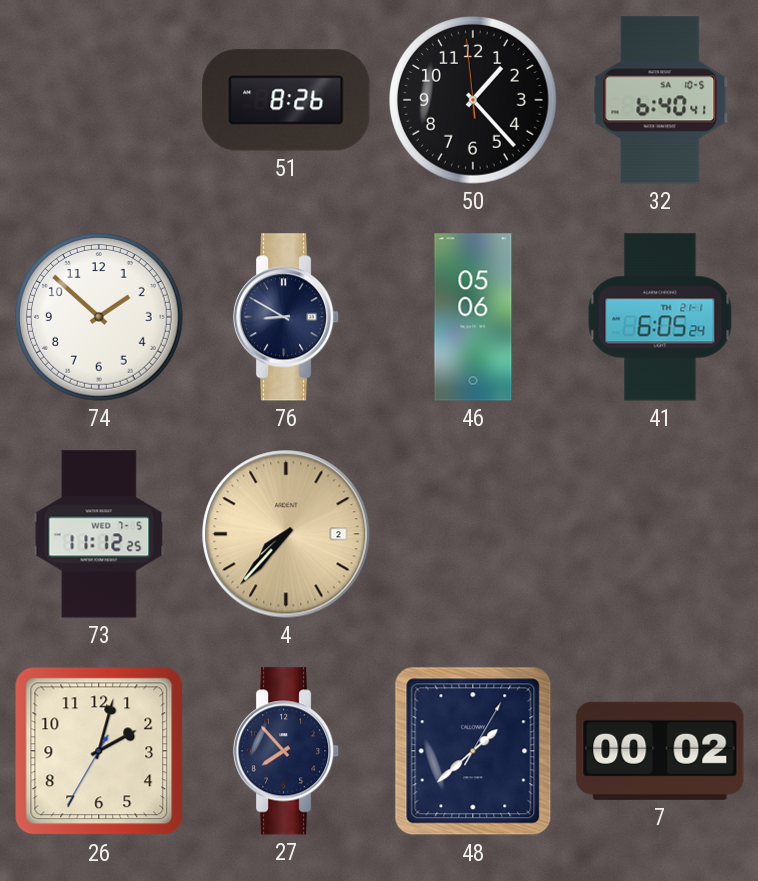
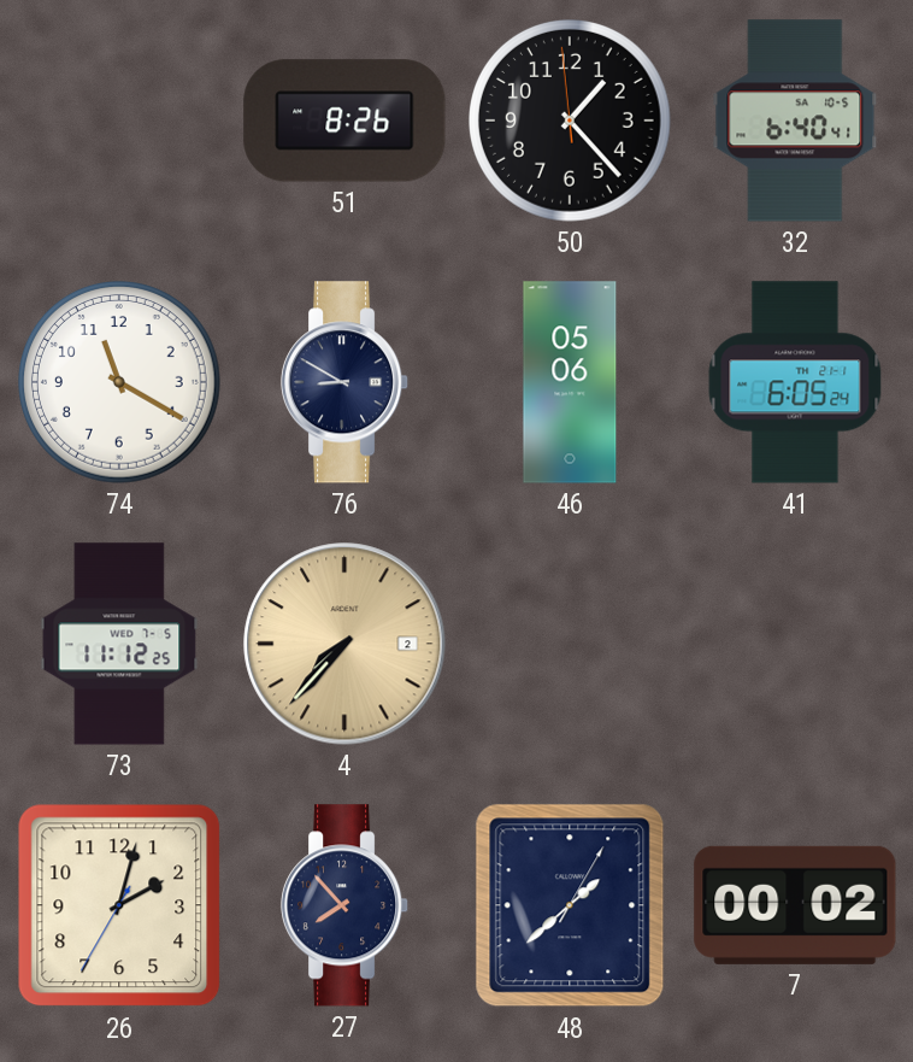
74: 1:52 -> 11:20 (120, 383)
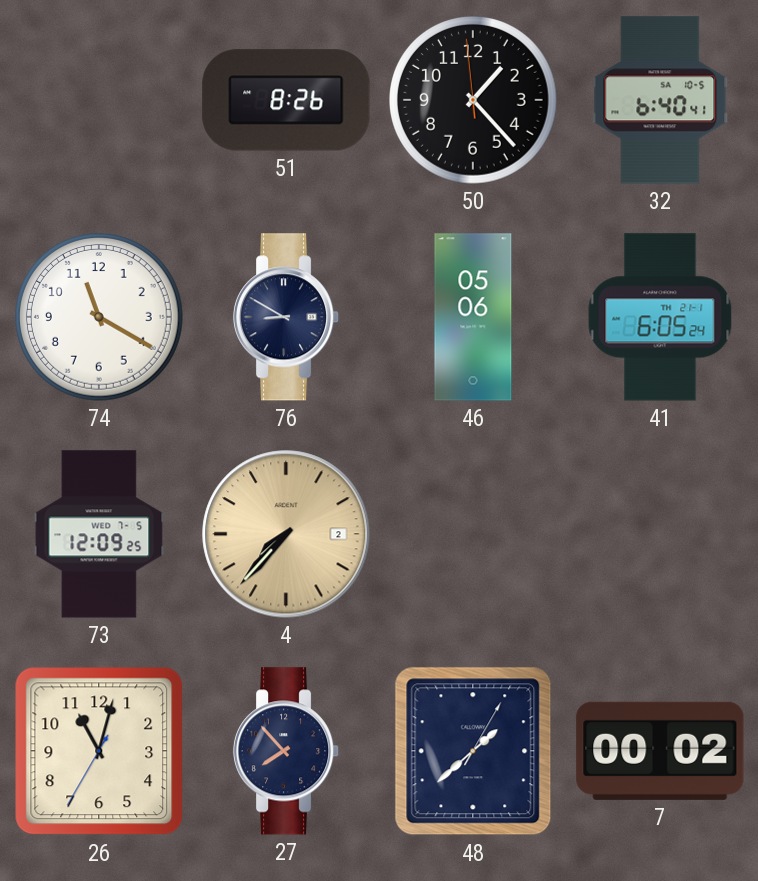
73: 11:12 -> 12:09 (99, 534)
26: 2:02 -> 11:02 (99, 751)
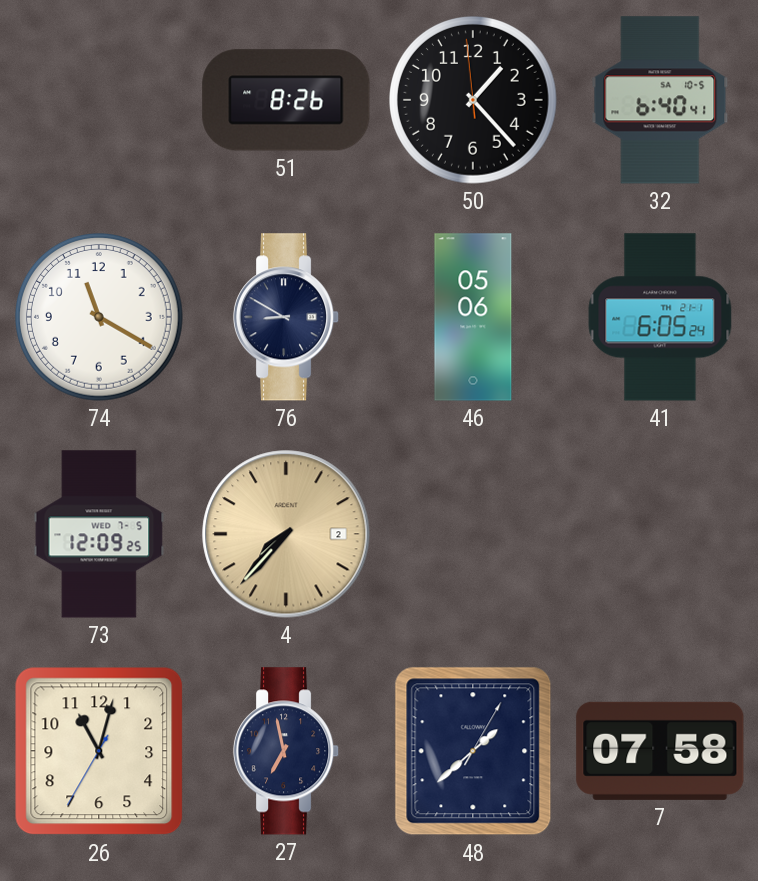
27: 7:53 -> 6:58 (286, 751)
7: 00:02 -> 07:58 (660, 751)
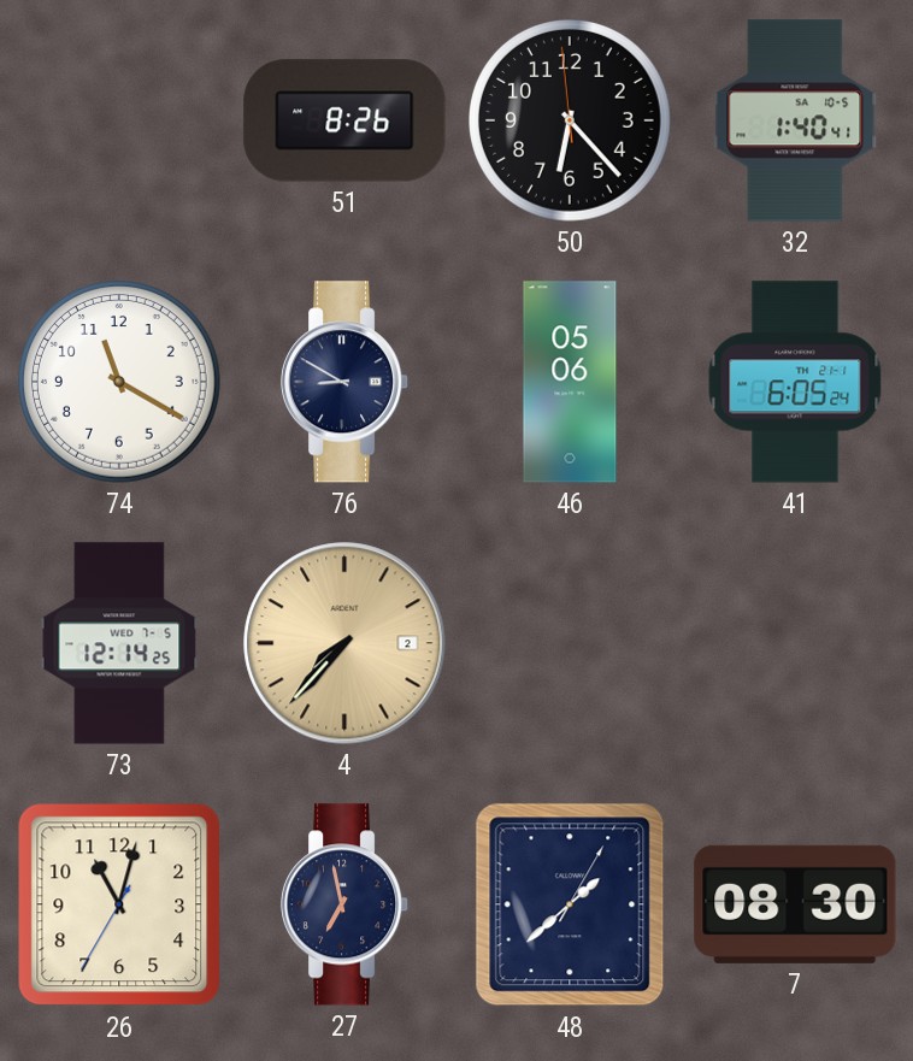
50: 1:22 -> 6:22 (571, 122)
32: 6:40 -> 1:40 (795, 120)
73: 12:09 -> 12:14 (119, 643)
7: 07:58 -> 08:30 (795, 904)
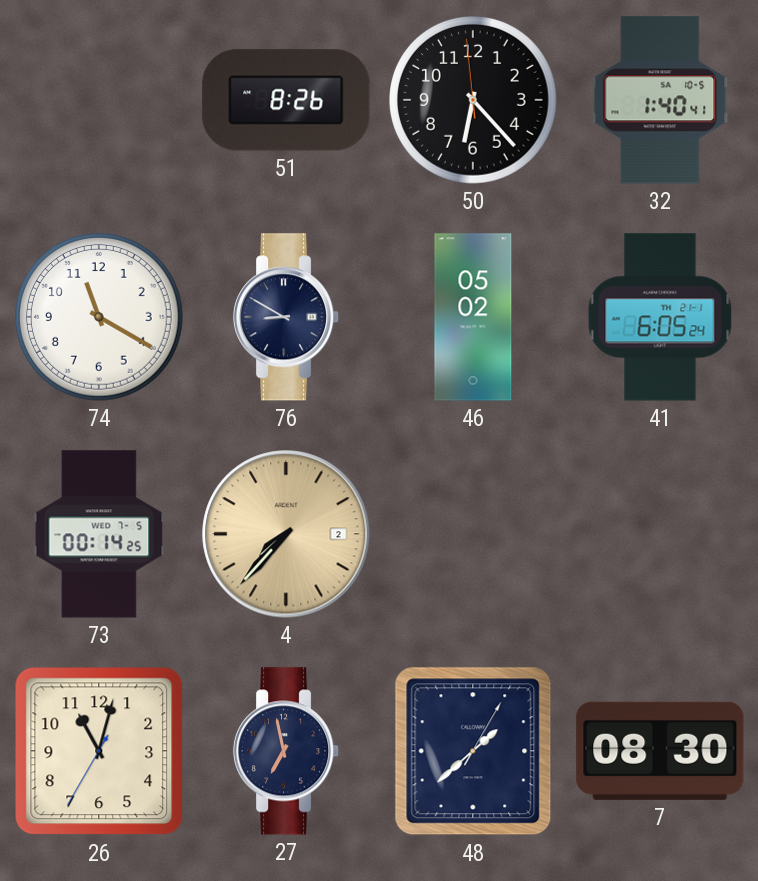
46: 05:06 -> 05:02 (473, 317)
73: 12:14 -> 00:14 (99, 534)
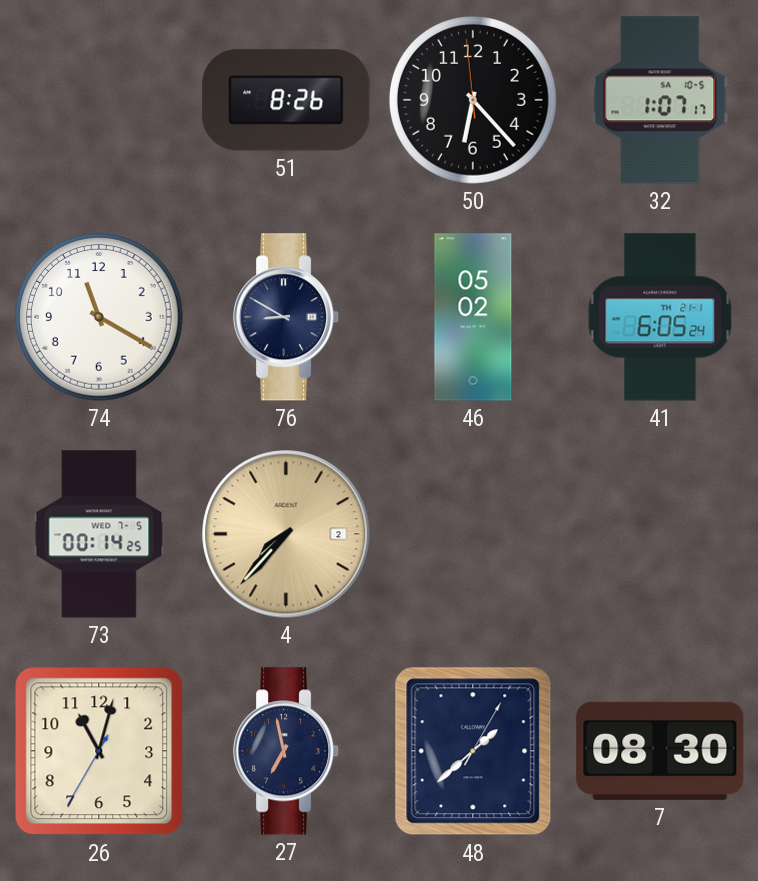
32: 1:40 -> 1:07 (660, 100)
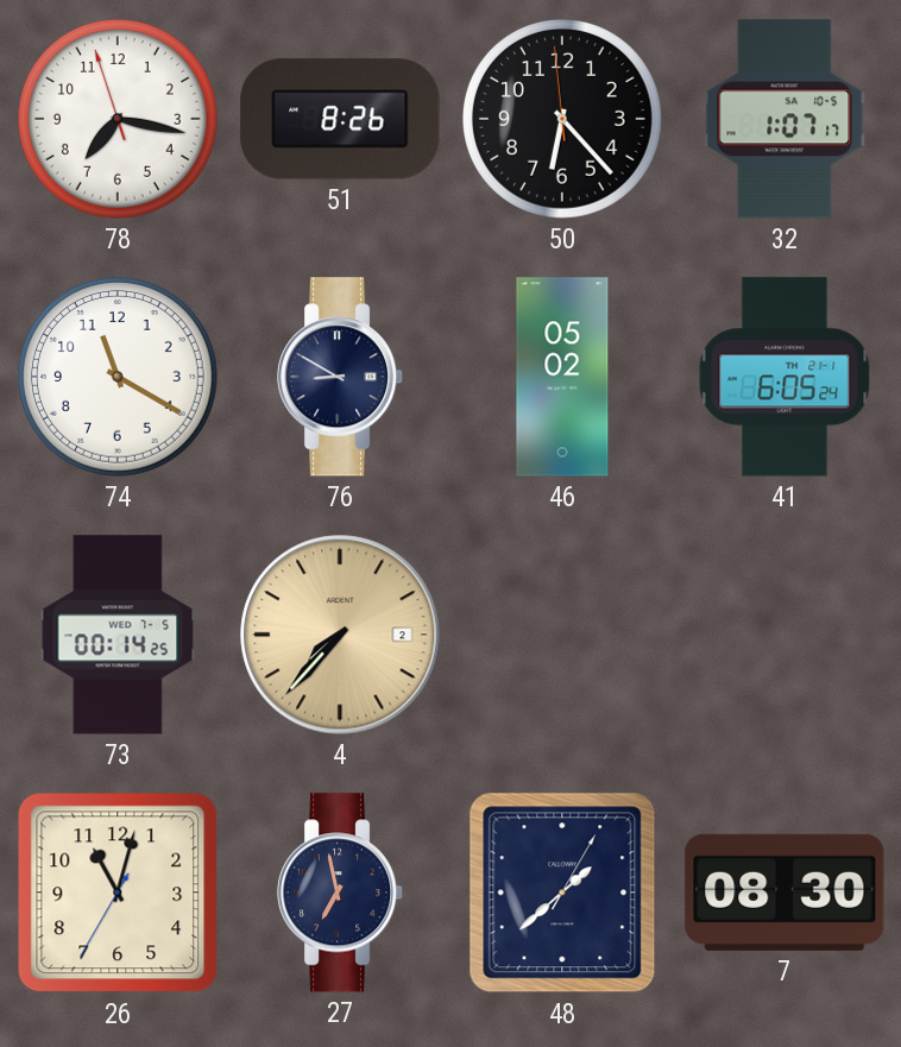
78: none -> 7:16 (119, 120)
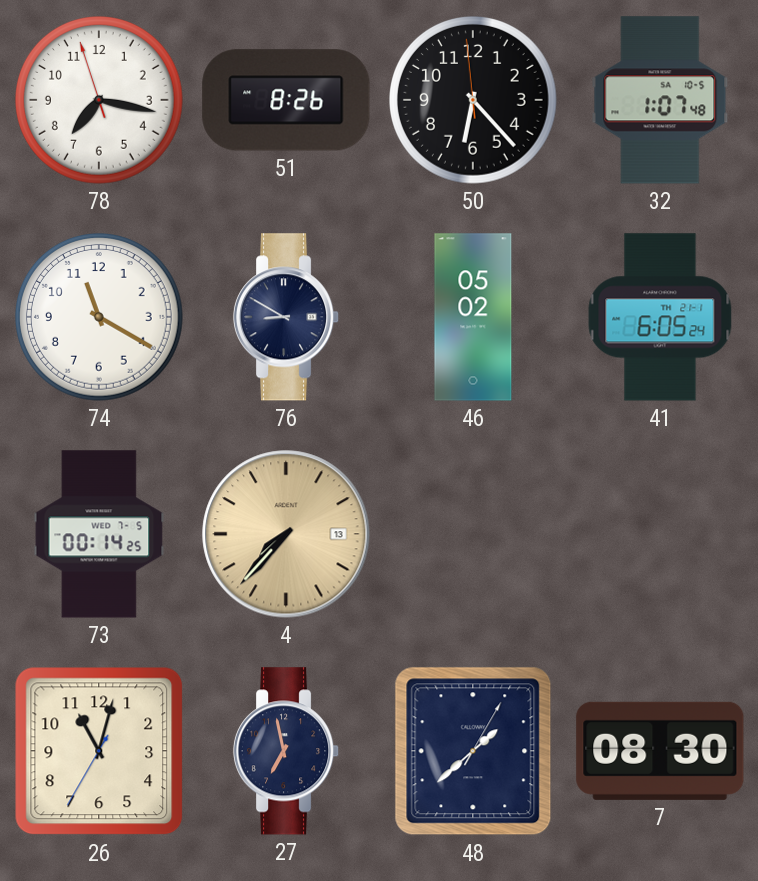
32: 1:07:17 -> 1:07:48 (660, 100)
4 date: 2 -> 13 (286, 534)
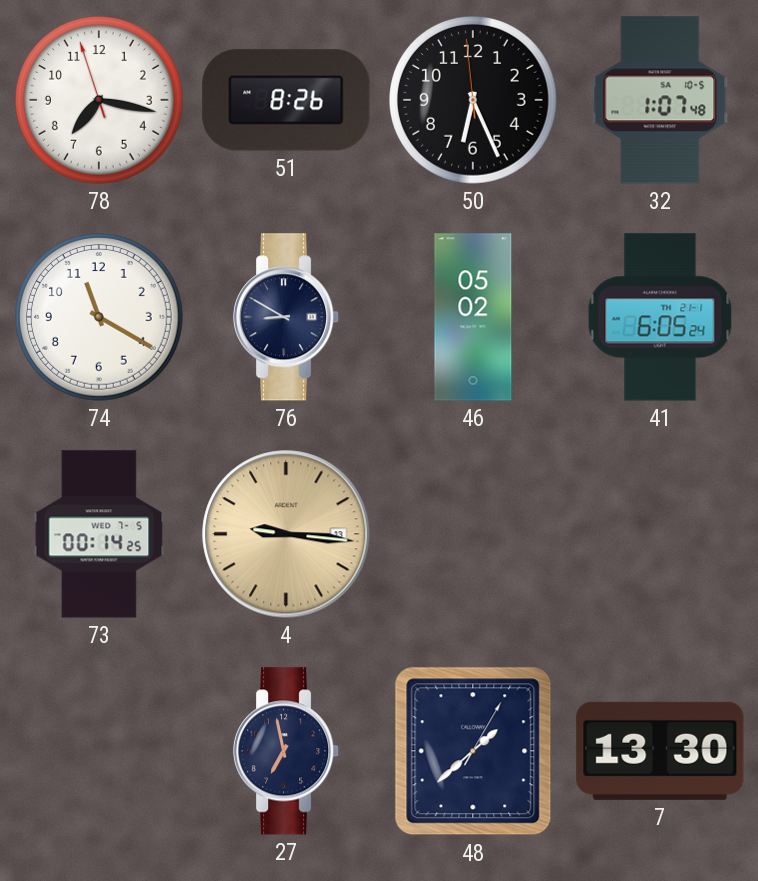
50: 6:22 -> 6:25 (474, 101)
4: 7:37 -> 9:16 (286, 534)
26: 11:02 -> none (99, 751)
7: 08:30 -> 13:30 (660, 751)
